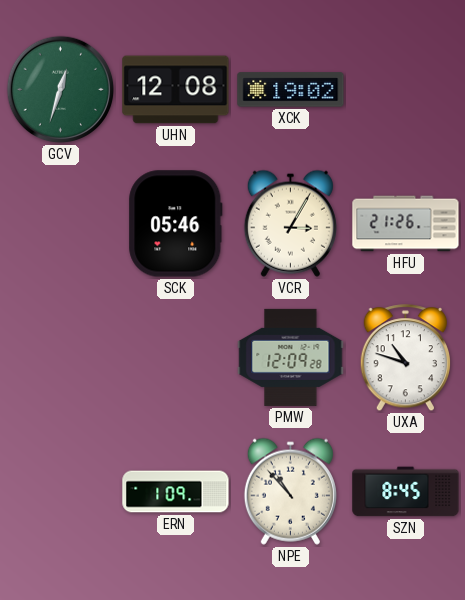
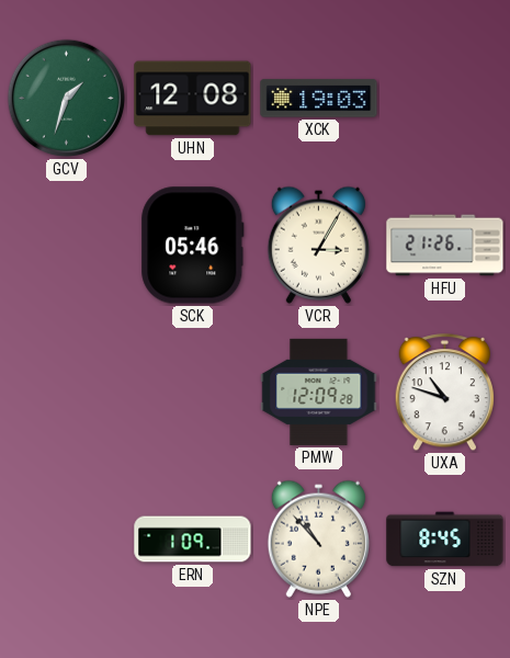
GCV: 12:33 -> 1:33 (67, 99)
XCK: 19:02 -> 19:03 (319, 99)
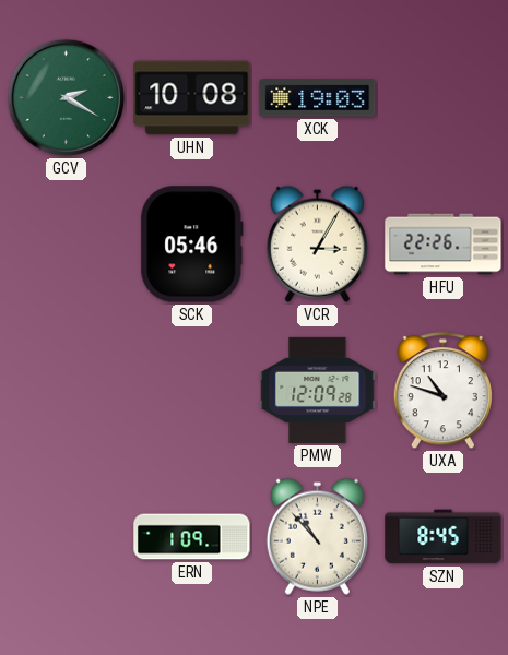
GCV: 1:33 -> 2:20 (67, 98)
UHN: 12:08 -> 10:08 (192, 98)
HFU: 21:26 -> 22:26 (444, 245)
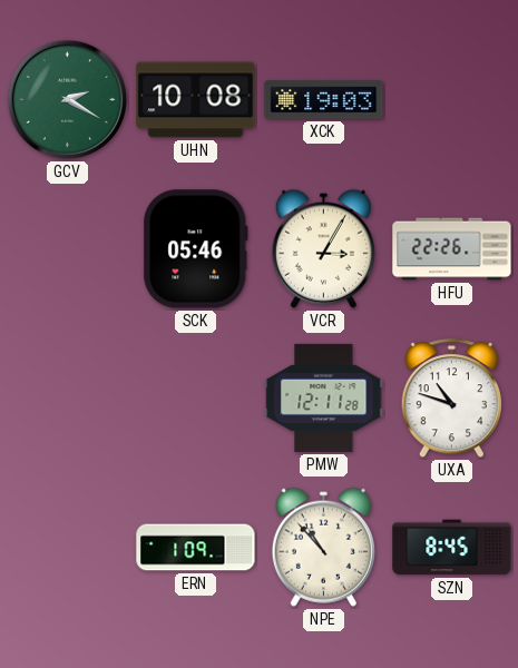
PMW: 12:09 -> 12:11 (324, 397)
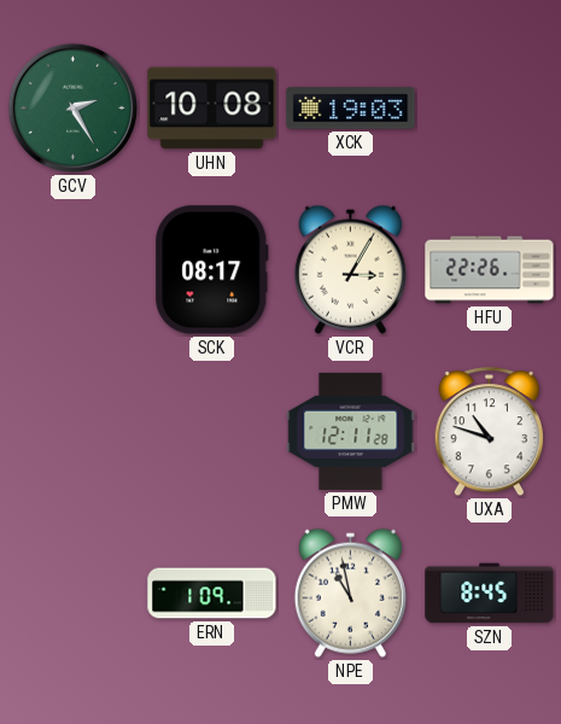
GCV: 2:20 -> 2:25 (74, 109)
SCK: 05:46 -> 08:17 (212, 270)
NPE: 10:53 -> 10:58 (350, 592)
